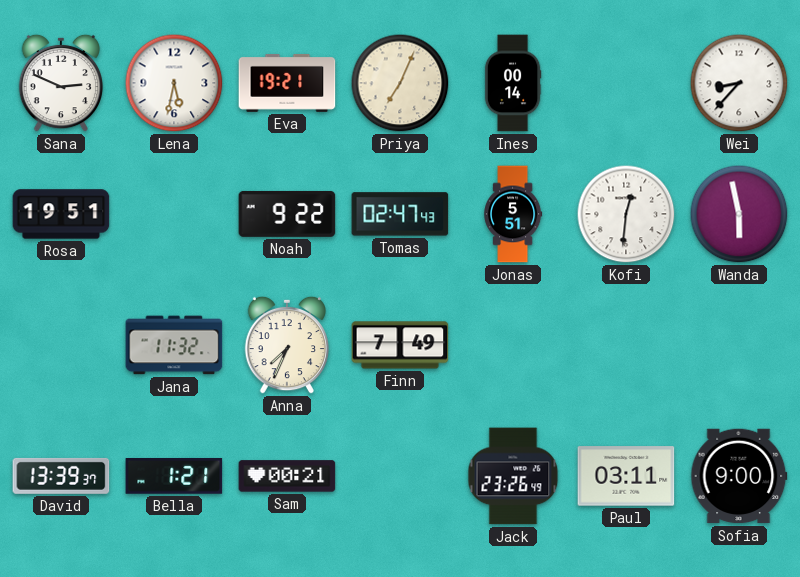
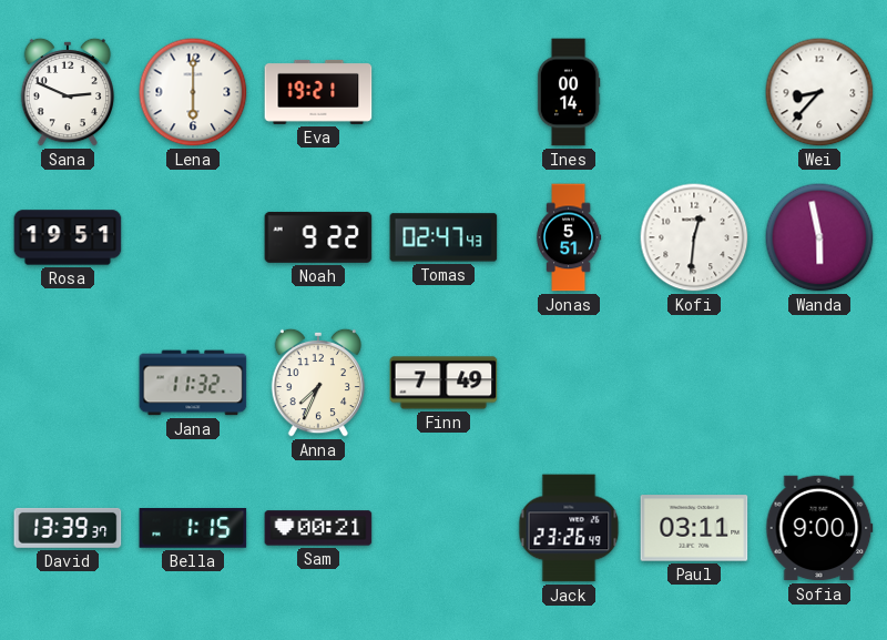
Lena: 5:32 -> 6:00 (193, 92)
Priya: 7:04 -> none (400, 83)
Bella: 1:21 -> 1:15 (193, 528)
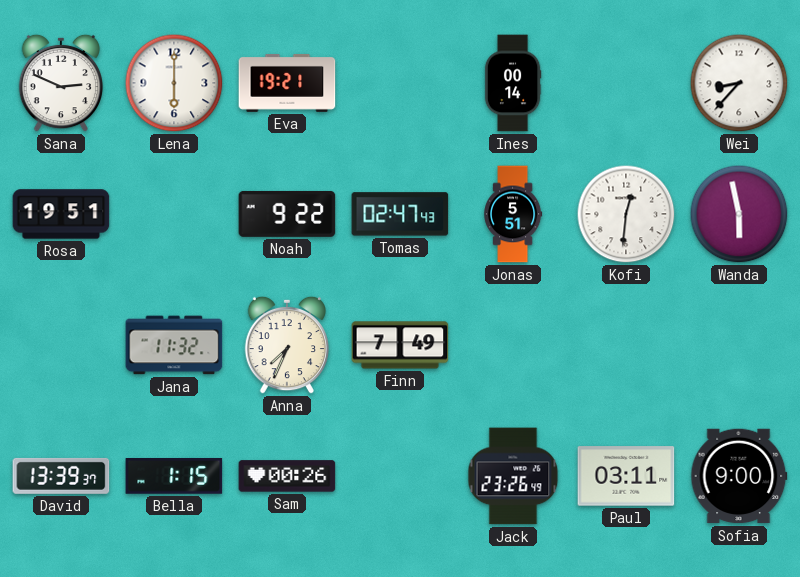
Sam: 00:21 -> 00:26 (287, 476)
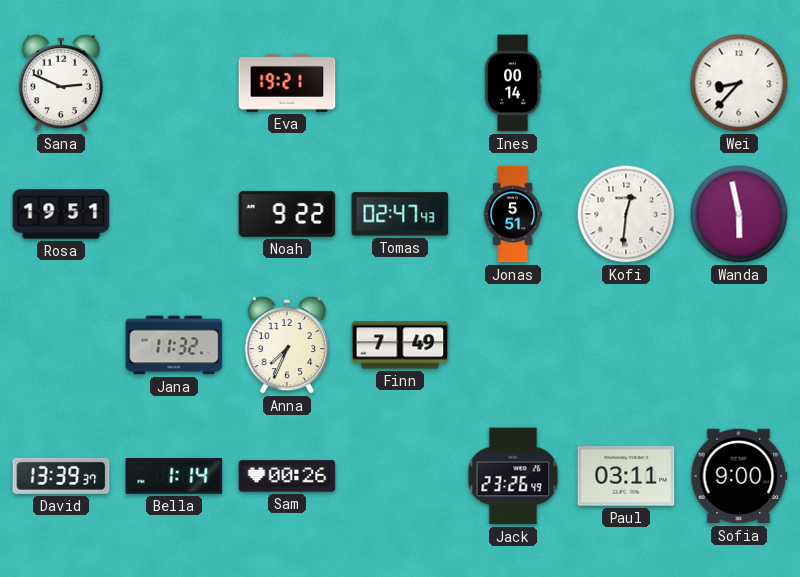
Lena: 6:00 -> none (174, 83)
Bella: 1:15 -> 1:14 (174, 476)
